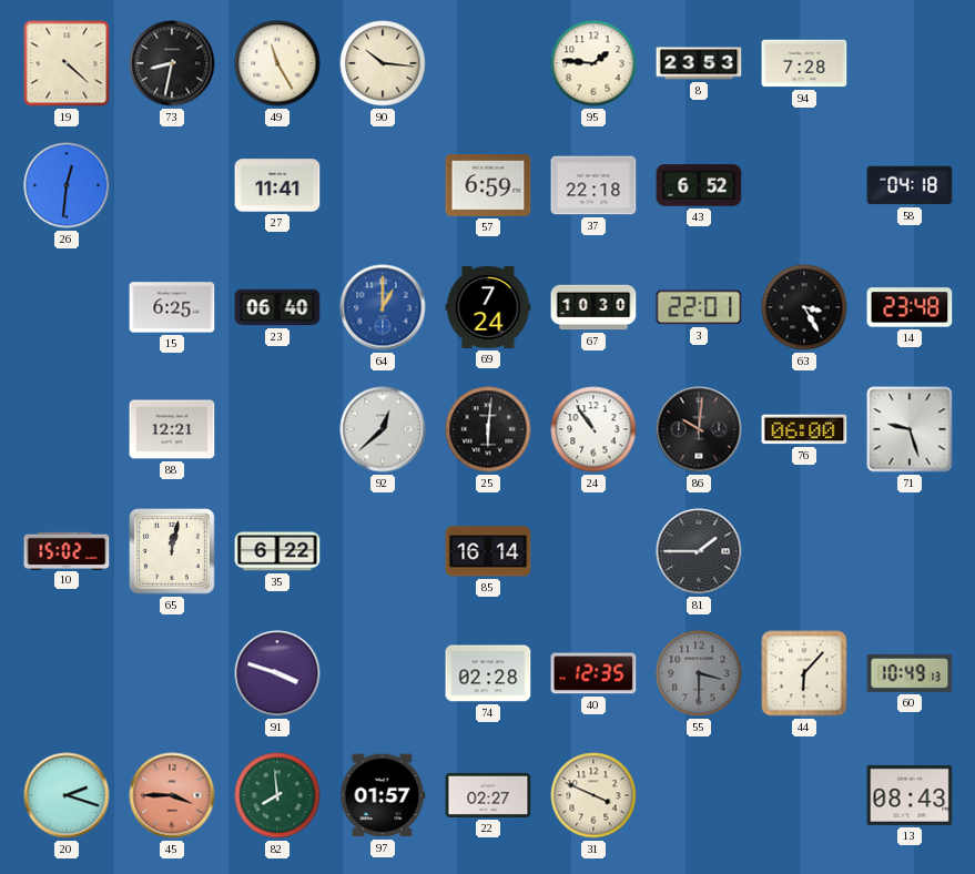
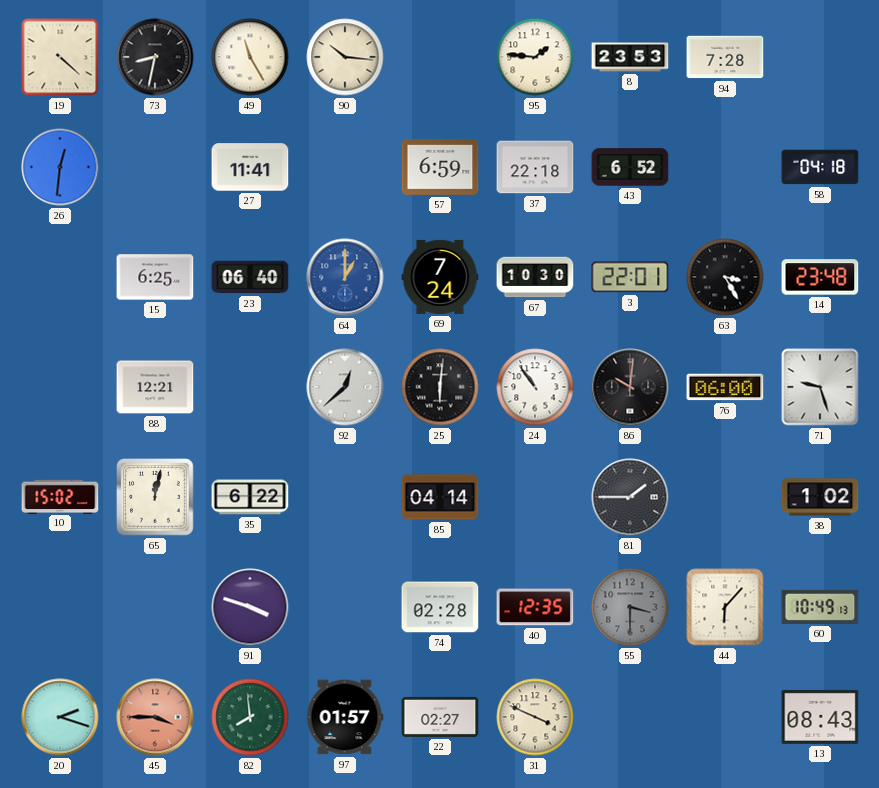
85: 16:14 -> 04:14 (440, 497)
38: none -> 1:02 (820, 497)
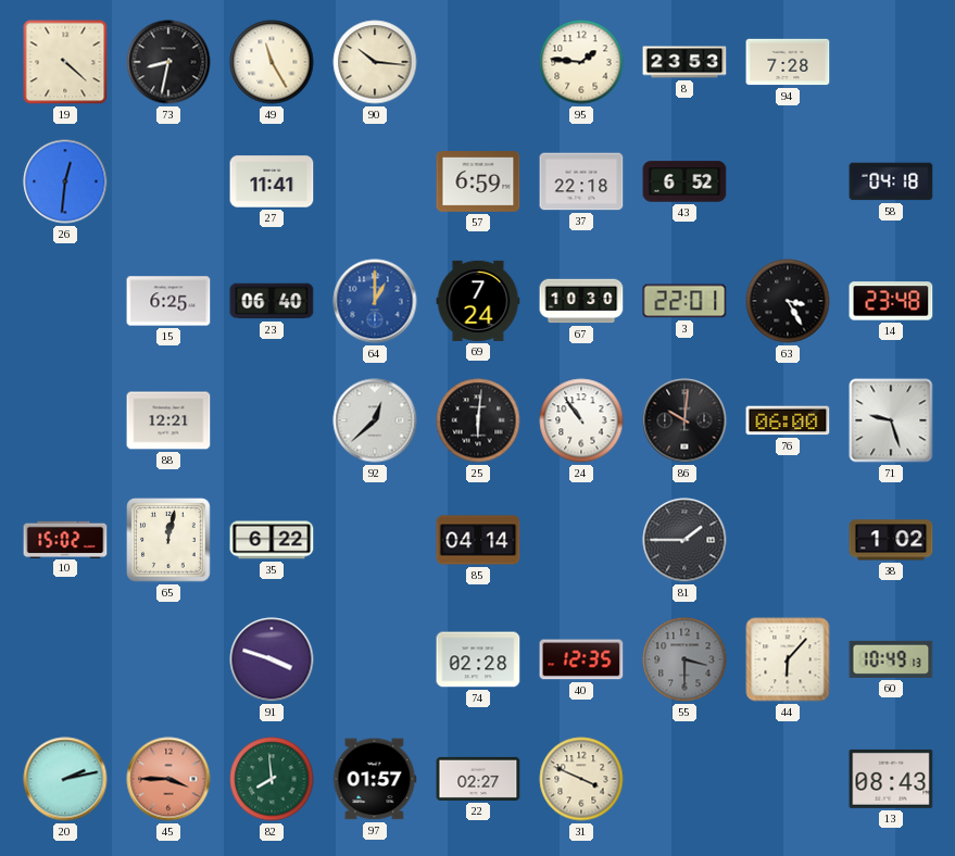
20: 2:18 -> 2:13 (65, 779)
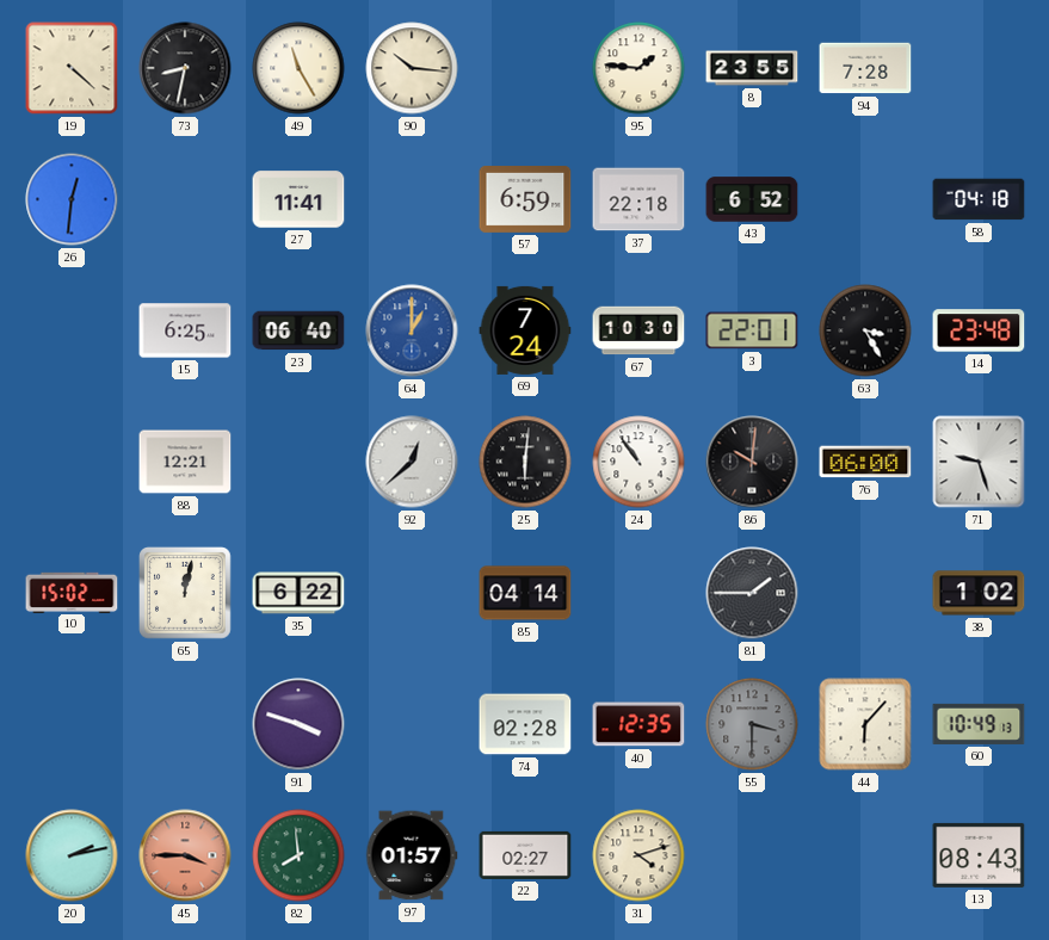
8: 23:53 -> 23:55 (752, 68)
31: 3:49 -> 4:12 (638, 855)
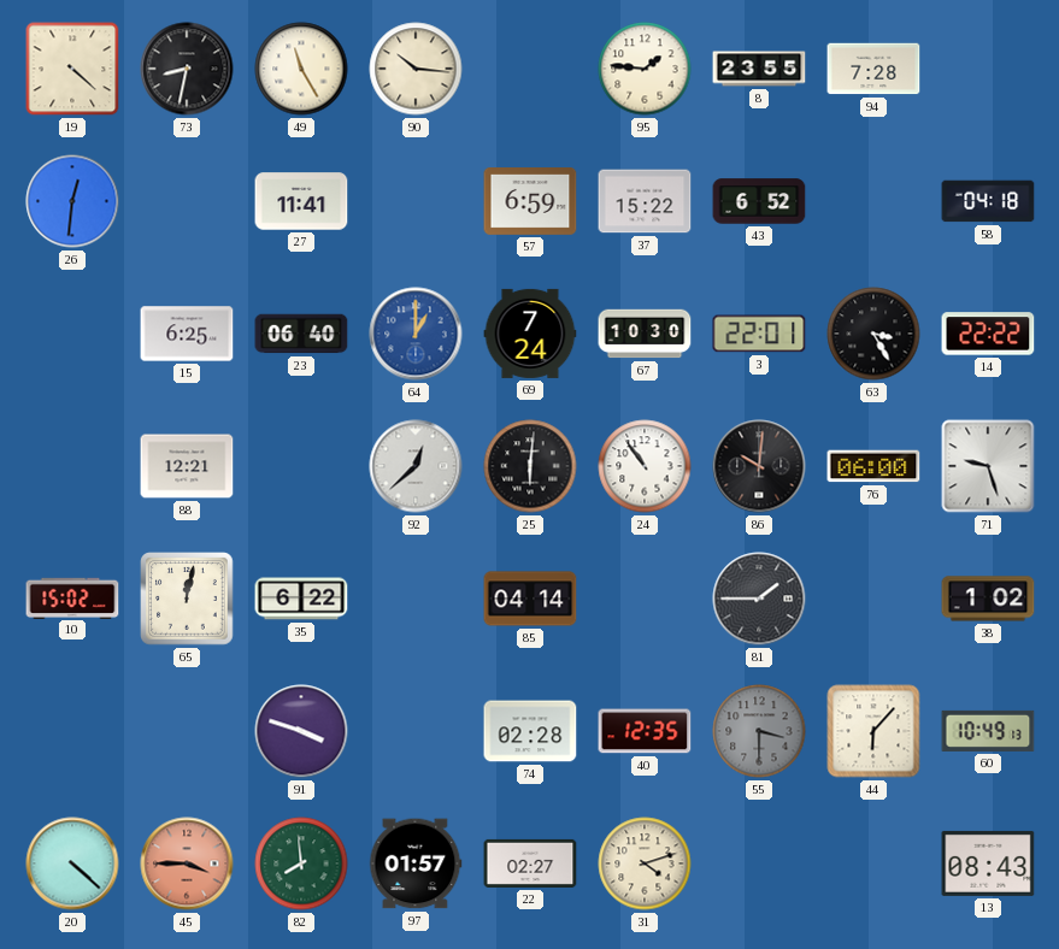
37: 22:18 -> 15:22 (645, 201)
14: 23:48 -> 22:22 (988, 334)
20: 2:13 -> 4:22 (72, 863)
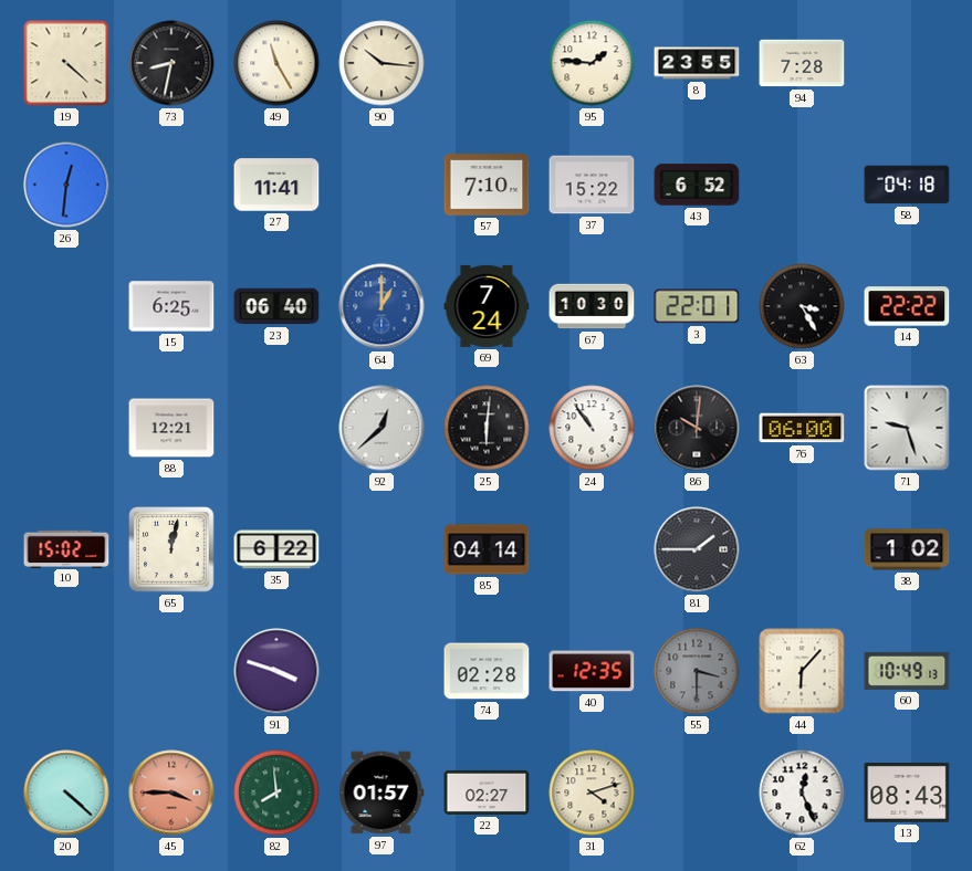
57: 6:59 -> 7:10 (487, 186)
62: none -> 12:26 (802, 793)
